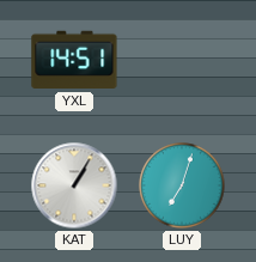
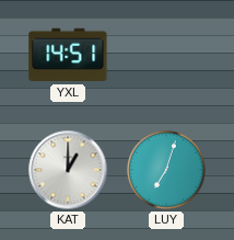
KAT: 1:05 -> 1:00 (68, 170)
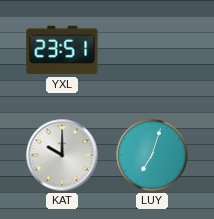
YXL: 14:51 -> 23:51 (62, 50)
KAT: 1:00 -> 10:00 (62, 155)
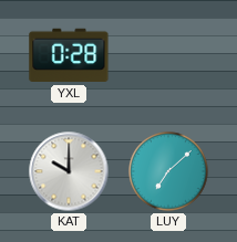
YXL: 23:51 -> 0:28 (69, 55)
LUY: 7:03 -> 7:08 (168, 171)
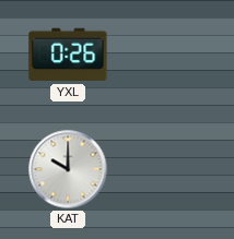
YXL: 0:28 -> 0:26 (68, 55)
LUY: 7:08 -> none (168, 171)
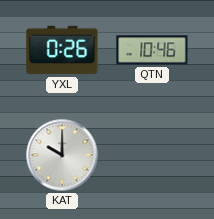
QTN: none -> 10:46 (152, 50)
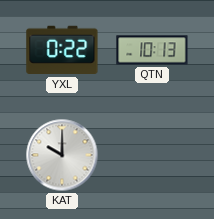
YXL: 0:26 -> 0:22 (62, 50)
QTN: 10:46 -> 10:13 (152, 50)
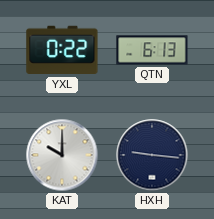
QTN: 10:13 -> 6:13 (152, 50)
HXH: none -> 9:16 (152, 155)
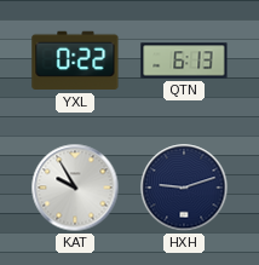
KAT: 10:00 -> 9:55 (75, 188)
HXH: 9:16 -> 9:12 (184, 188)
